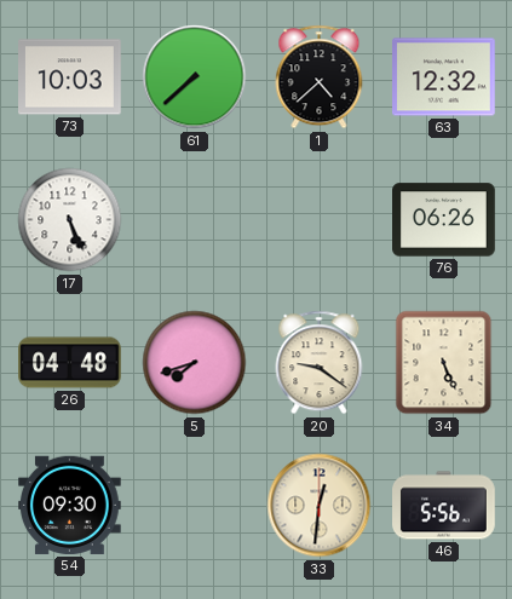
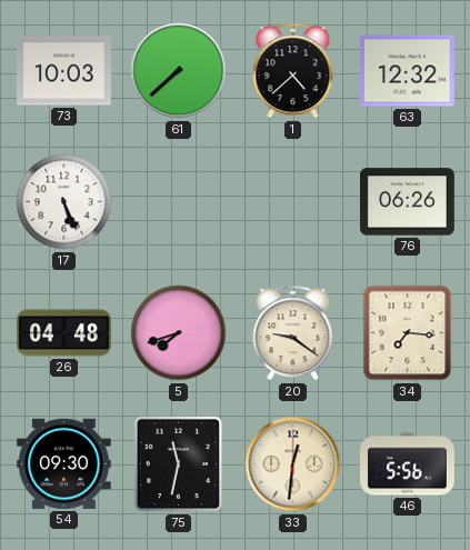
34: 5:26 -> 7:16 (408, 333)
75: none -> 11:32 (179, 464)
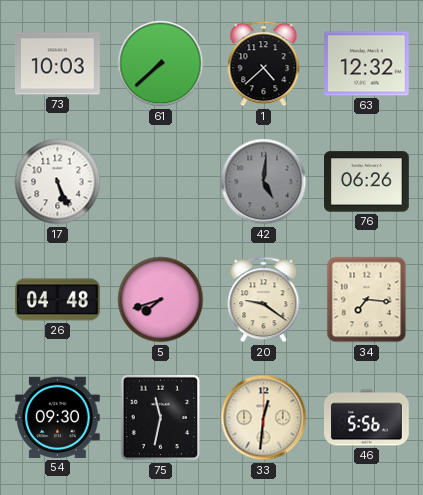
42: none -> 5:01 (264, 182)
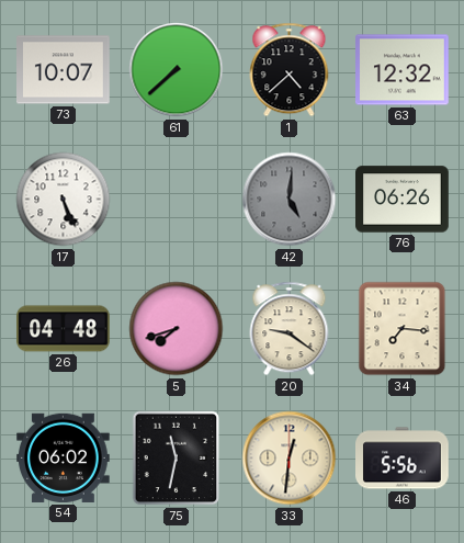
73: 10:03 -> 10:07 (64, 70)
54: 09:30 -> 06:02 (64, 457)
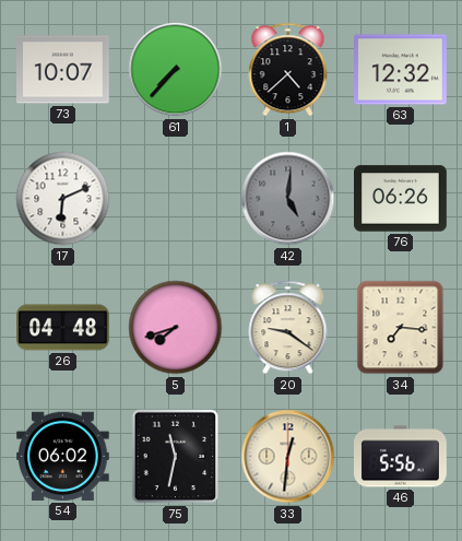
61: 7:38 -> 7:37 (176, 70)
17: 5:26 -> 6:11 (63, 199)
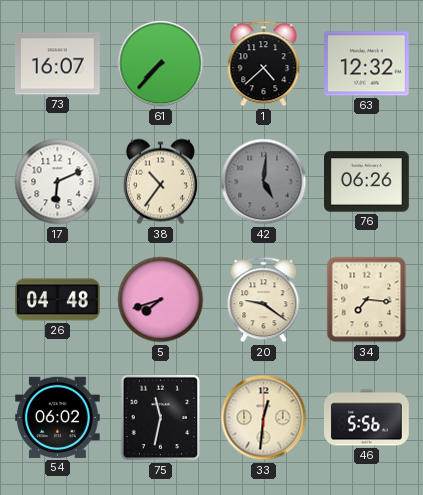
73: 10:07 -> 16:07 (58, 64)
38: none -> 10:36 (160, 182)
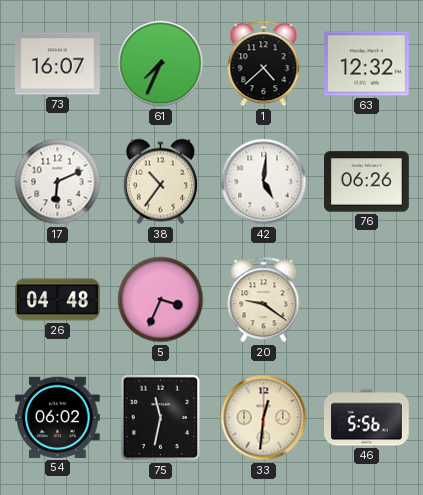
61: 7:37 -> 7:34 (161, 64)
42 dial: grey -> white (264, 182)
5: 7:42 -> 3:34 (161, 300)
34: 7:16 -> none (367, 300)
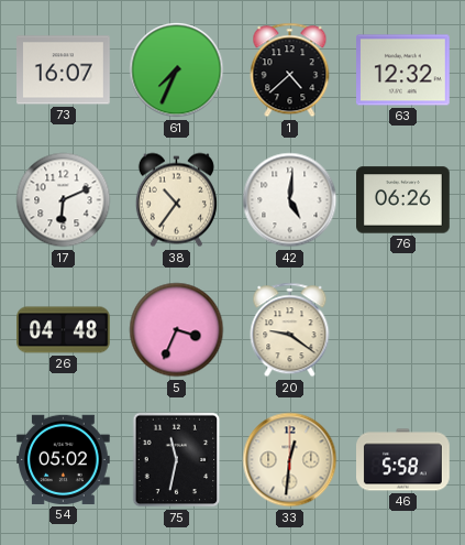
54: 06:02 -> 05:02 (64, 459)
46: 5:56 -> 5:58 (403, 460)
